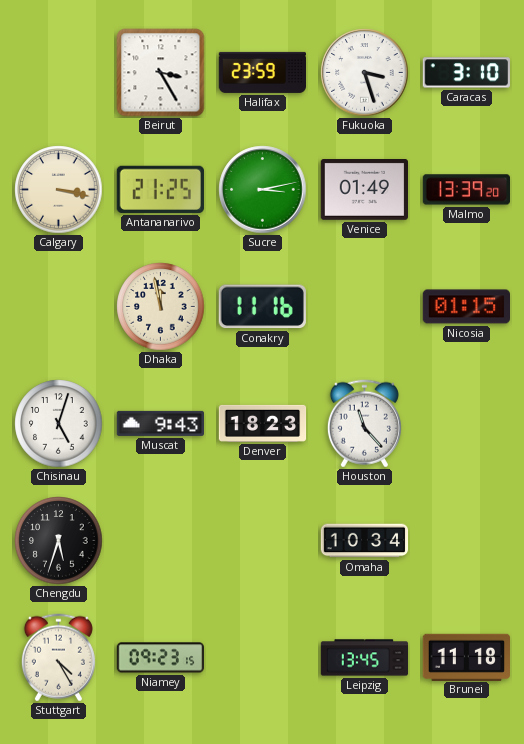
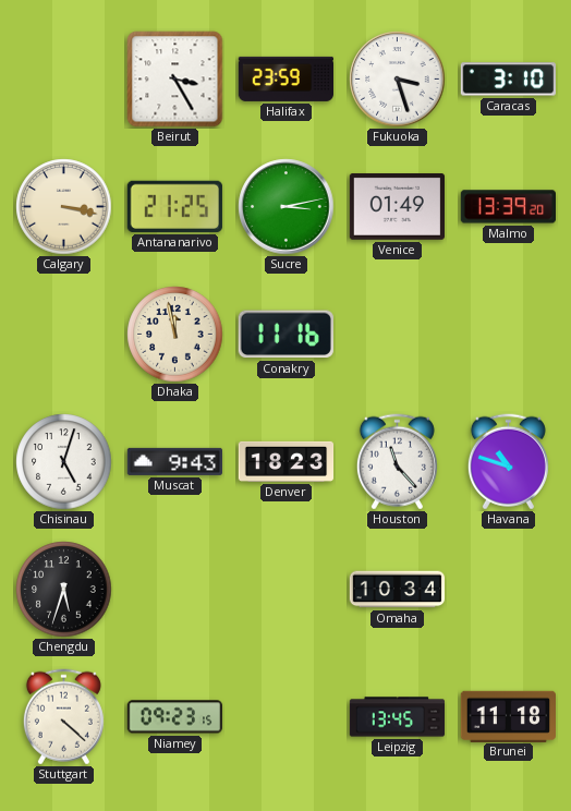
Nicosia: 01:15 -> none (466, 307)
Havana: none -> 10:48 (508, 462)
Stuttgart: 4:25 -> 4:22 (63, 717)
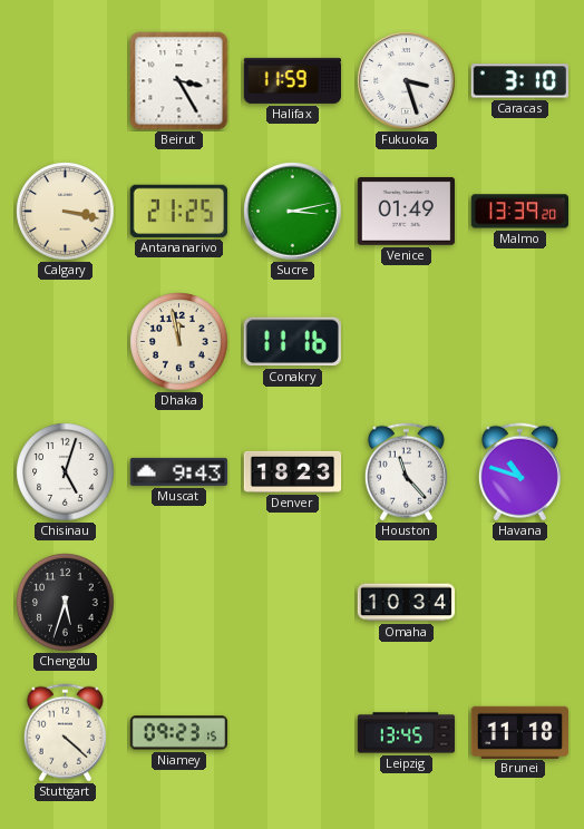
Halifax: 23:59 -> 11:59 (293, 80)
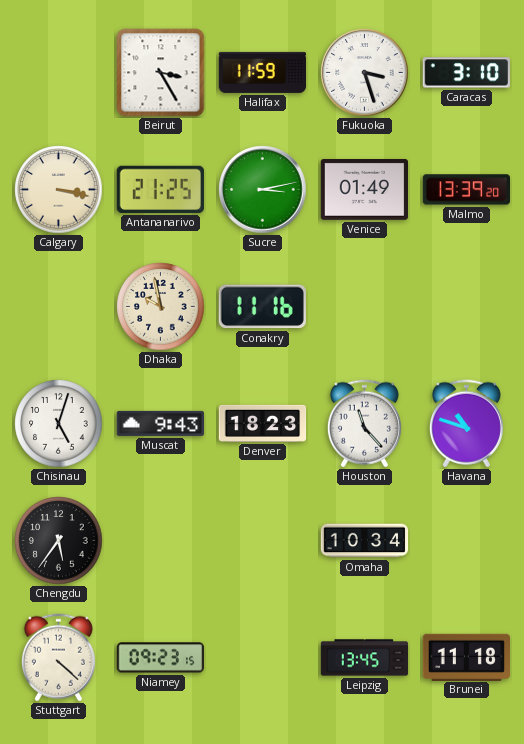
Dhaka: 11:58 -> 9:58 (161, 307)
Chengdu: 5:33 -> 5:36 (59, 541)
